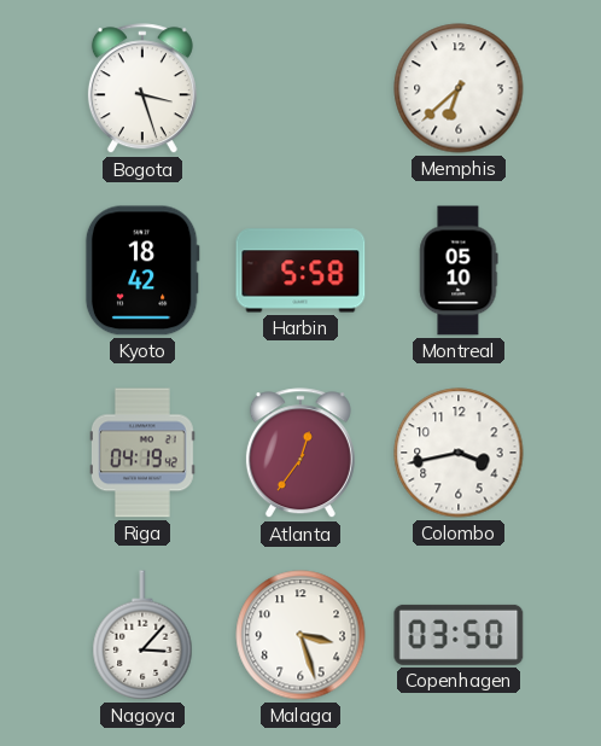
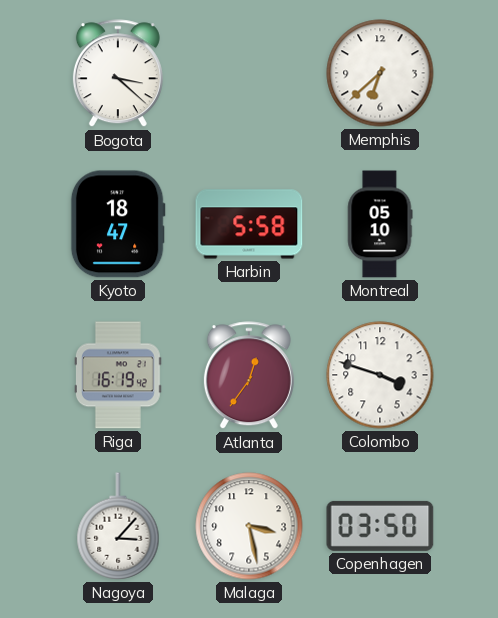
Bogota: 3:27 -> 3:22 (118, 74)
Kyoto: 18:42 -> 18:47 (118, 224)
Riga: 04:19 -> 16:19 (119, 375)
Colombo: 3:43 -> 3:48 (380, 375)
Malaga: 3:27 -> 3:28 (249, 526)
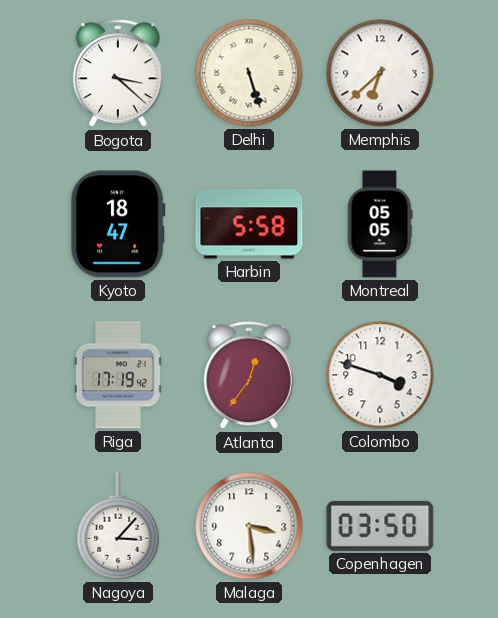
Delhi: none -> 5:27 (249, 73)
Montreal: 05:10 -> 05:05 (380, 224)
Riga: 16:19 -> 17:19 (119, 375)
Malaga: 3:28 -> 3:29 (249, 526)
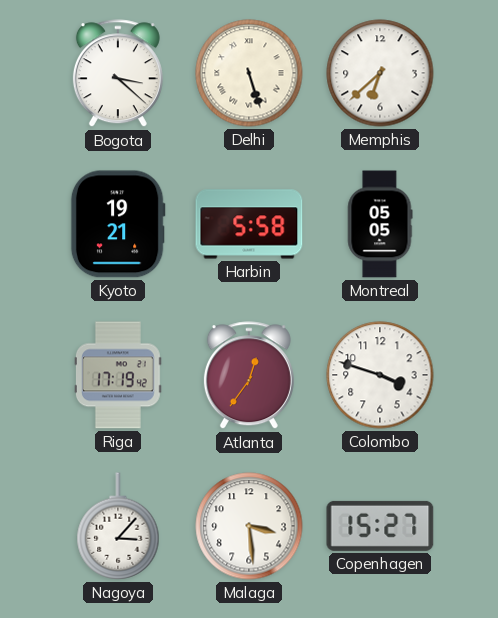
Kyoto: 18:47 -> 19:21 (118, 224)
Copenhagen: 03:50 -> 15:27 (380, 526)
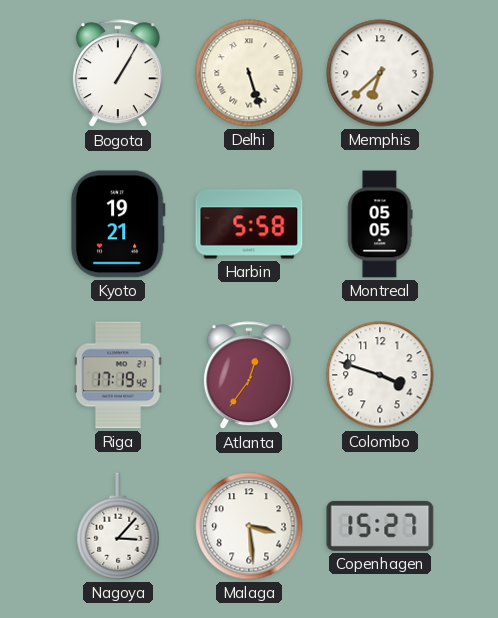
Bogota: 3:22 -> 1:05 (118, 74)
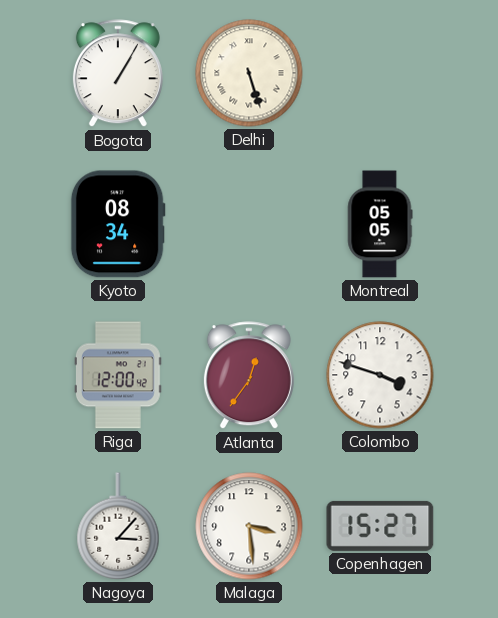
Memphis: 6:38 -> none (380, 73)
Kyoto: 19:21 -> 08:34 (118, 224)
Harbin: 5:58 -> none (249, 224)
Riga: 17:19 -> 12:00 (119, 375)
